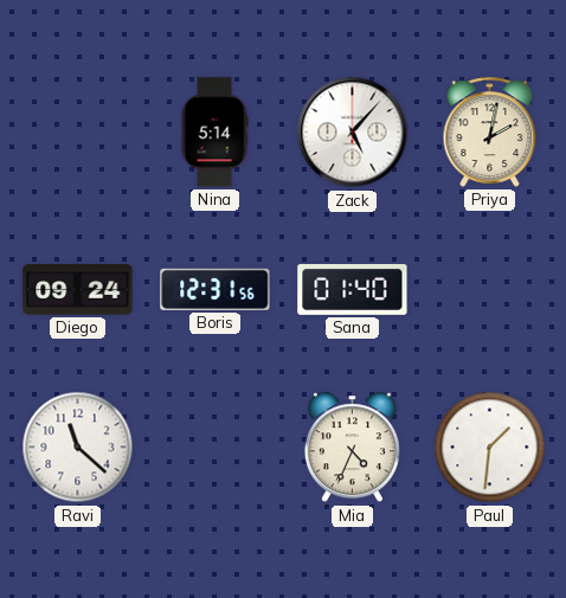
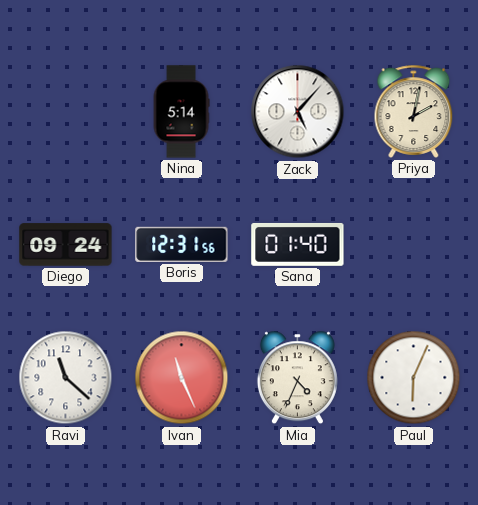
Ivan: none -> 11:26 (182, 378)
Paul: 1:31 -> 6:04 (414, 378)
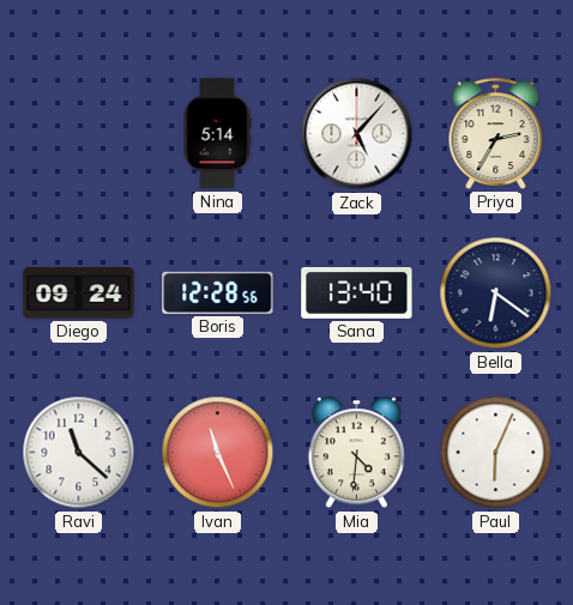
Priya: 2:02 -> 2:35 (496, 133)
Boris: 12:31 -> 12:28 (218, 292)
Sana: 01:40 -> 13:40 (357, 294)
Bella: none -> 6:21 (496, 294)
Mia: 4:34 -> 4:31 (356, 453)
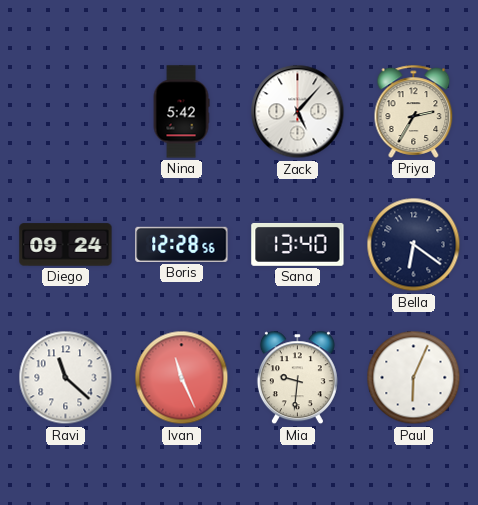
Nina: 5:14 -> 5:42 (181, 112)
Mia: 4:31 -> 9:31 (297, 378)
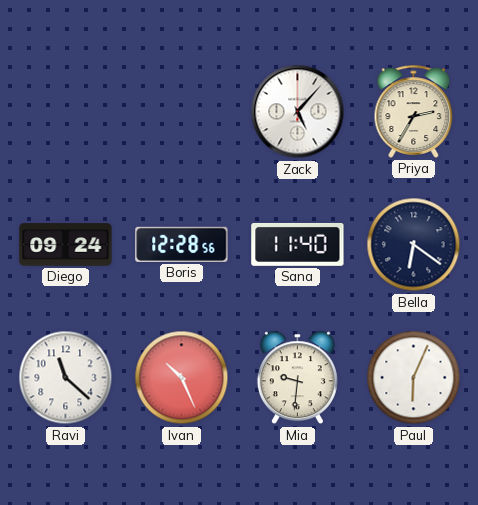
Nina: 5:42 -> none (181, 112)
Sana: 13:40 -> 11:40 (298, 245)
Ivan: 11:26 -> 10:26 (182, 378)
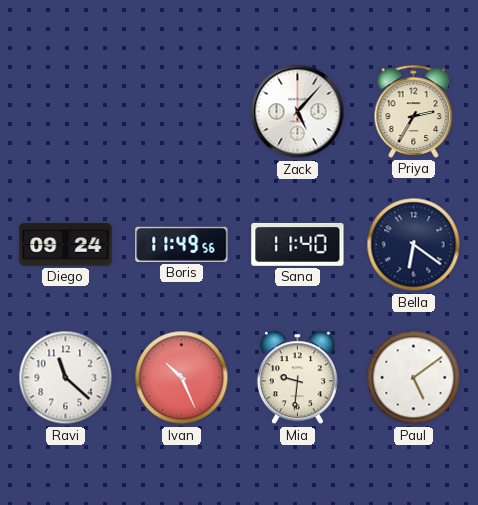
Boris: 12:28 -> 11:49 (182, 244)
Paul: 6:04 -> 5:09 (414, 378)
